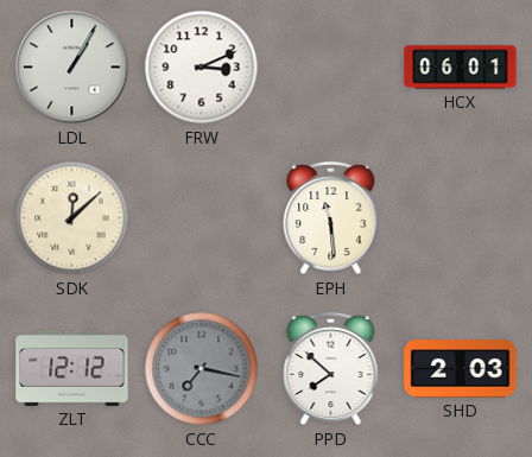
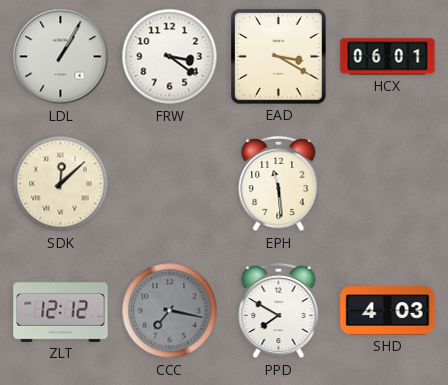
FRW: 3:11 -> 3:21 (170, 57)
EAD: none -> 3:20 (279, 57)
PPD: 7:52 -> 7:50 (279, 311)
SHD: 2:03 -> 4:03 (388, 311)
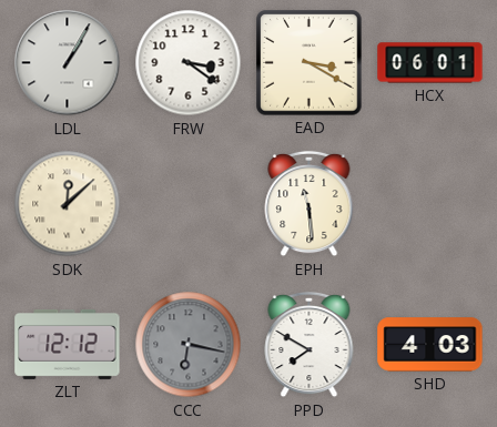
CCC: 7:17 -> 6:17 (189, 345)
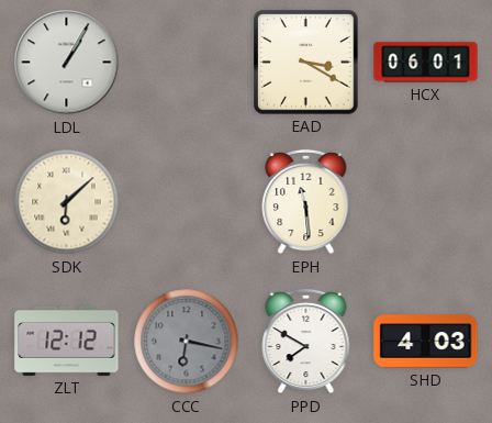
FRW: 3:21 -> none (189, 63)
SDK: 12:08 -> 6:08 (67, 202)
